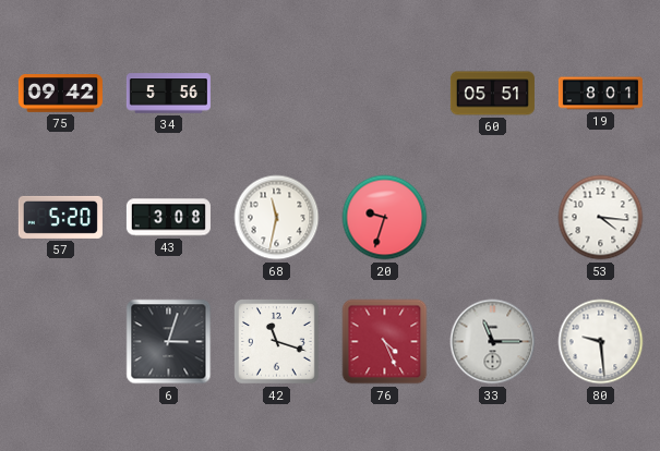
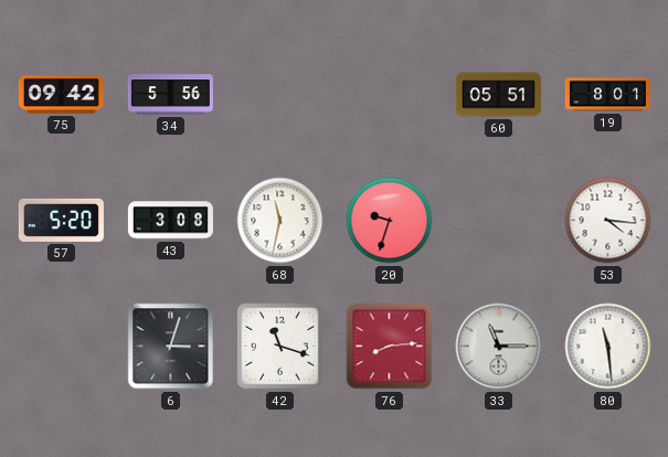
76: 4:26 -> 8:14 (390, 347)
80: 9:29 -> 11:29 (608, 347)
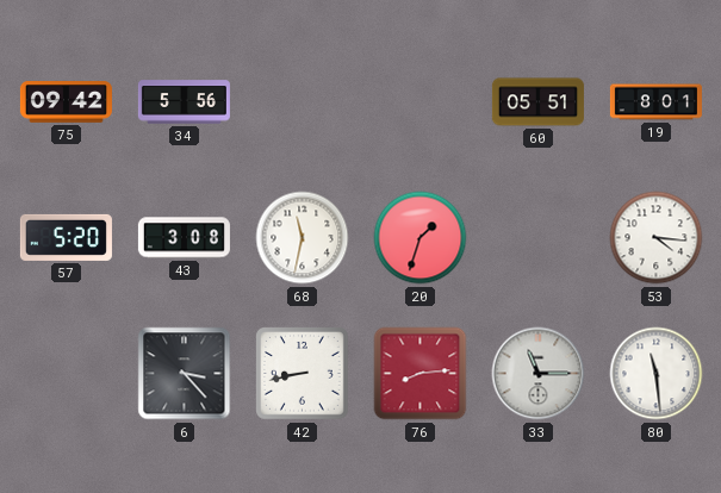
20: 9:33 -> 1:33 (421, 238)
6: 3:03 -> 3:23 (185, 374)
42: 11:18 -> 8:43 (303, 374)
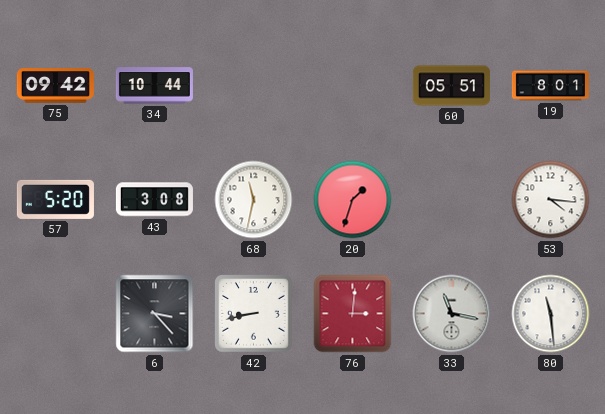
34: 5:56 -> 10:44 (154, 86)
76: 8:14 -> 3:01 (353, 314)
33: 11:15 -> 11:17 (452, 314)
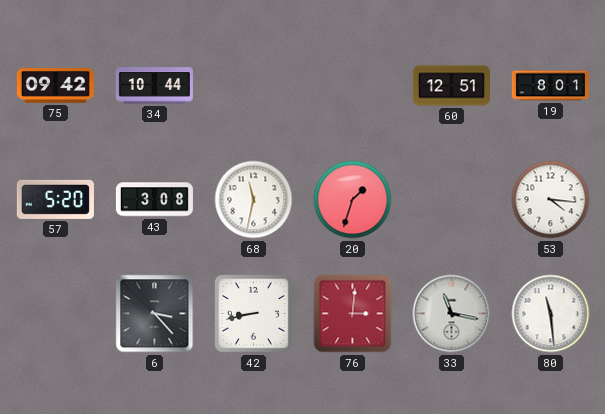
60: 05:51 -> 12:51 (451, 86)
